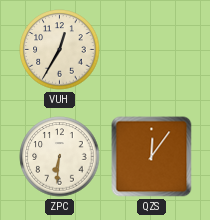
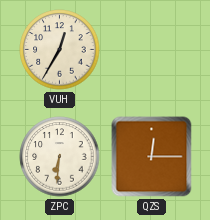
QZS: 12:06 -> 12:15 (152, 157)
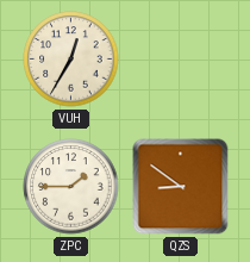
ZPC: 6:31 -> 1:45 (71, 187)
QZS: 12:15 -> 8:51 (181, 187)
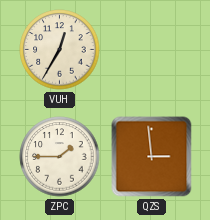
QZS: 8:51 -> 2:59 (152, 157)
